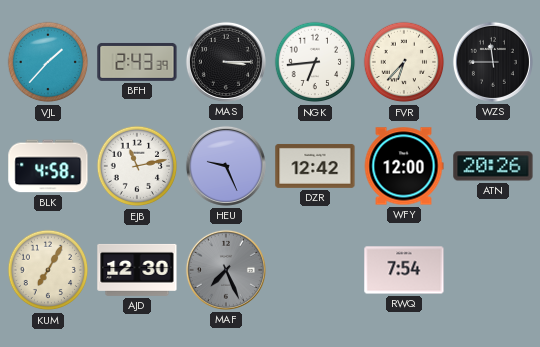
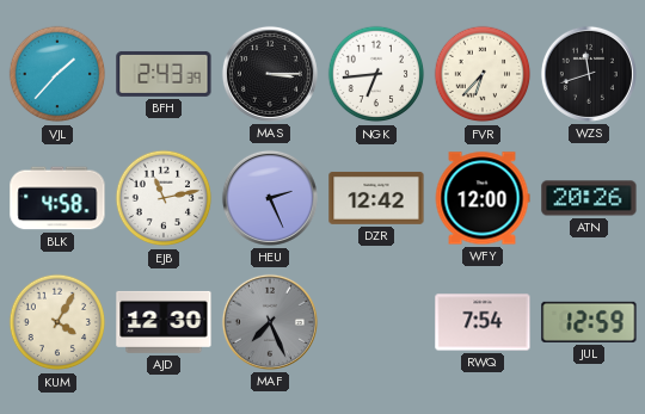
WZS: 11:45 -> 11:42 (589, 74)
HEU: 9:26 -> 2:26 (270, 198)
KUM: 7:05 -> 4:05 (57, 322)
JUL: none -> 12:59 (589, 322)
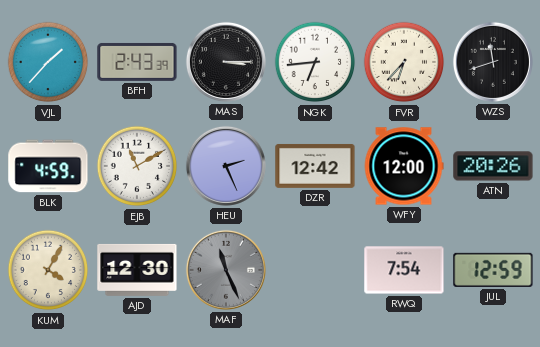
BLK: 4:58 -> 4:59 (48, 166)
EJB: 11:13 -> 11:10 (137, 166)
MAF: 7:26 -> 11:26 (226, 270)
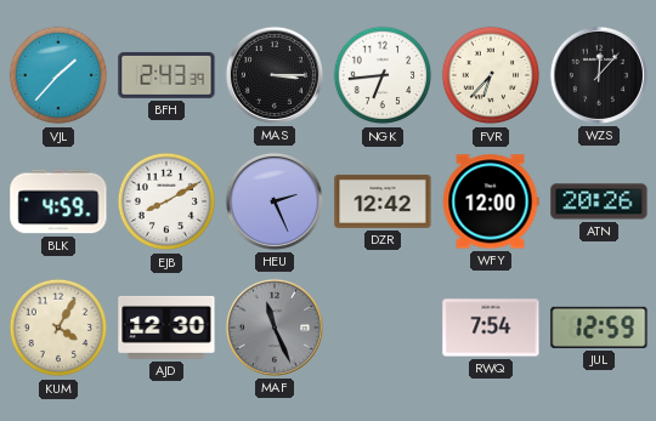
WZS: 11:42 -> 12:07 (599, 75)
EJB: 11:10 -> 8:10 (166, 201)
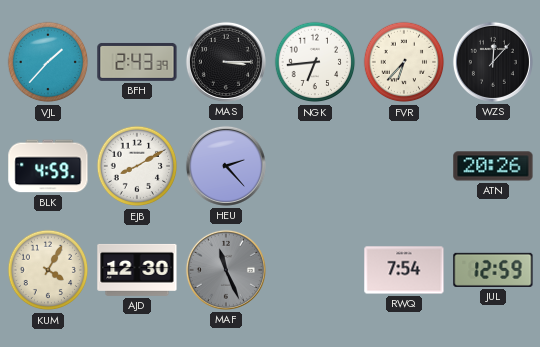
HEU: 2:26 -> 2:23 (226, 166)
DZR: 12:42 -> none (383, 201)
WFY: 12:00 -> none (491, 201)
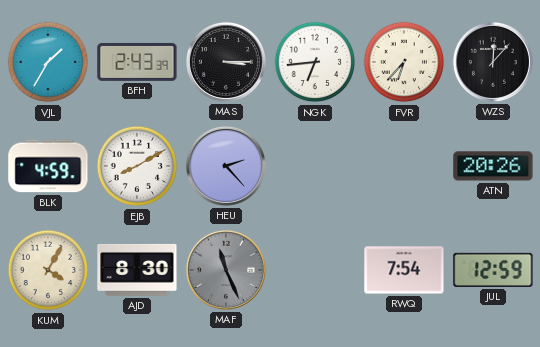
VJL: 1:37 -> 1:35 (48, 62)
AJD: 12:30 -> 8:30 (137, 270)
